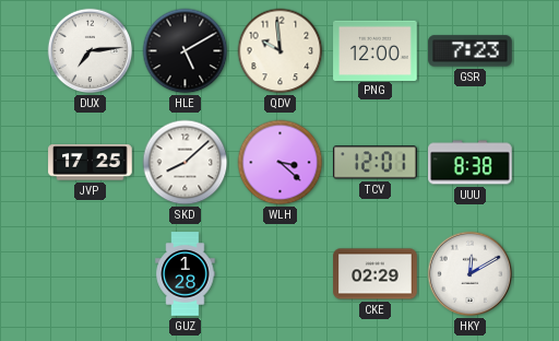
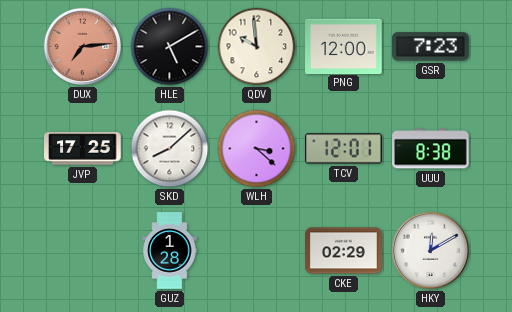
DUX dial: white -> salmon (83, 47)
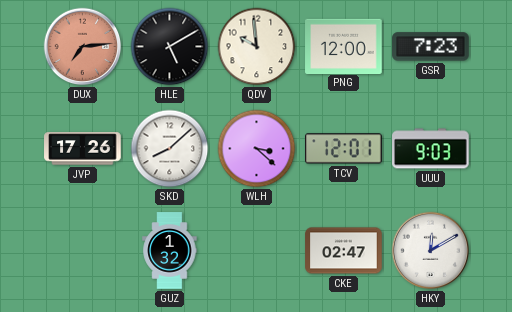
JVP: 17:25 -> 17:26 (83, 149)
UUU: 8:38 -> 9:03 (431, 149)
GUZ: 1:28 -> 1:32 (170, 251)
CKE: 02:29 -> 02:47 (344, 251)
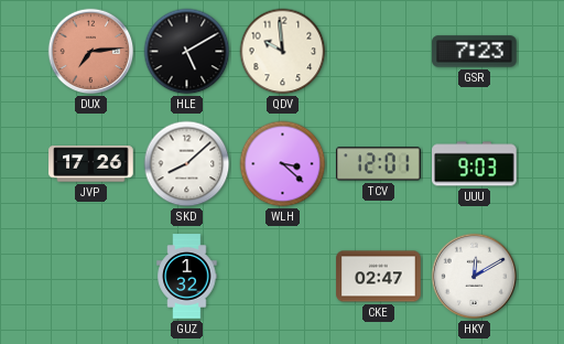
PNG: 12:00 -> none (344, 46)
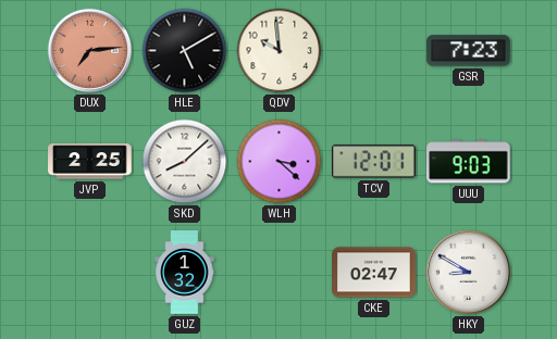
JVP: 17:26 -> 2:25 (90, 162)
HKY: 12:10 -> 8:50 (469, 273)
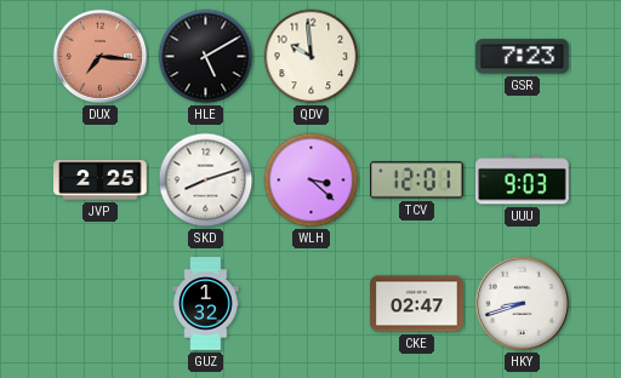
DUX: 7:14 -> 7:16 (101, 57)
SKD: 8:08 -> 8:12 (206, 181)
HKY: 8:50 -> 8:42 (523, 304)
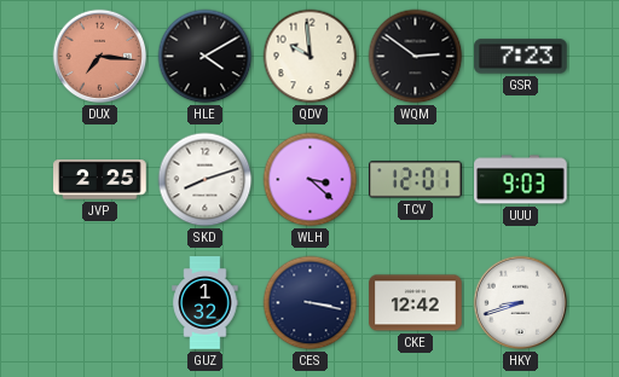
HLE: 5:10 -> 4:10 (206, 57)
WQM: none -> 2:51 (416, 57)
CES: none -> 3:17 (311, 303)
CKE: 02:47 -> 12:42 (416, 303)
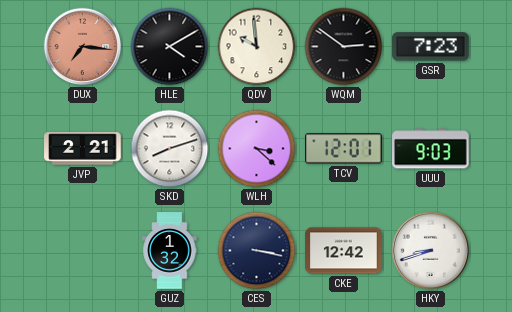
JVP: 2:25 -> 2:21 (83, 149)
